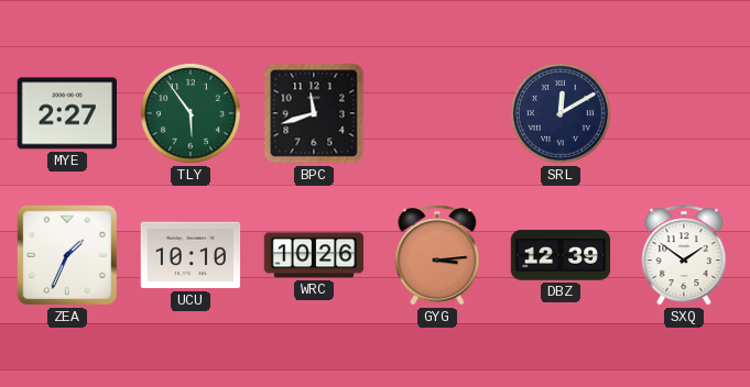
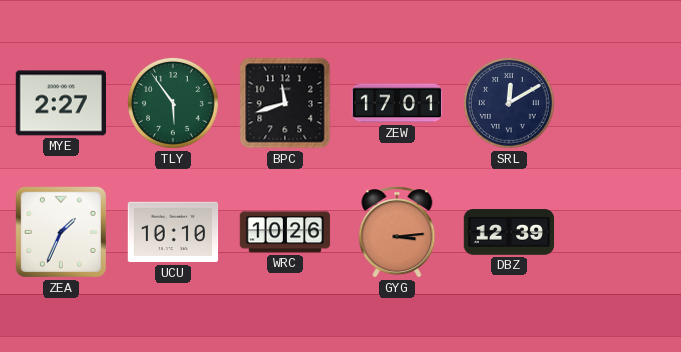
ZEW: none -> 17:01 (397, 103)
SXQ: 1:51 -> none (684, 255)
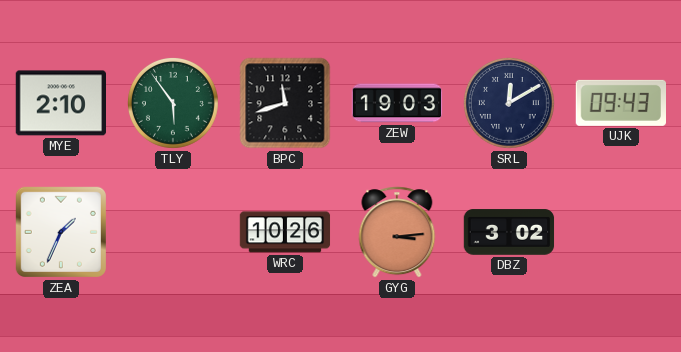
MYE: 2:27 -> 2:10 (60, 103)
ZEW: 17:01 -> 19:03 (397, 103)
UJK: none -> 09:43 (620, 103)
UCU: 10:10 -> none (173, 232)
DBZ: 12:39 -> 3:02 (509, 232)
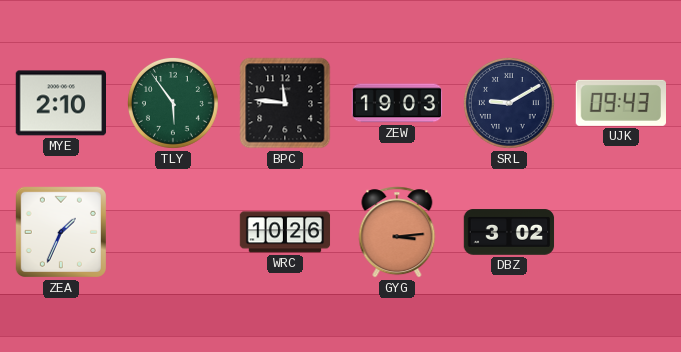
BPC: 11:42 -> 11:46 (285, 103)
SRL: 12:10 -> 9:10 (509, 103)
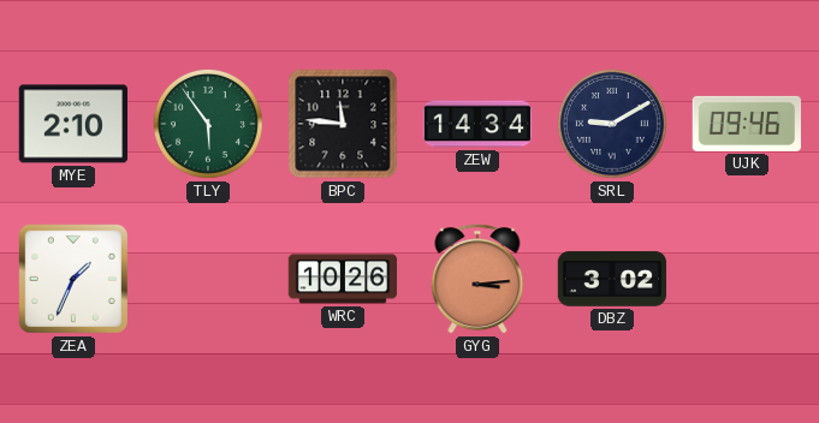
ZEW: 19:03 -> 14:34 (477, 124)
UJK: 09:43 -> 09:46 (746, 124)
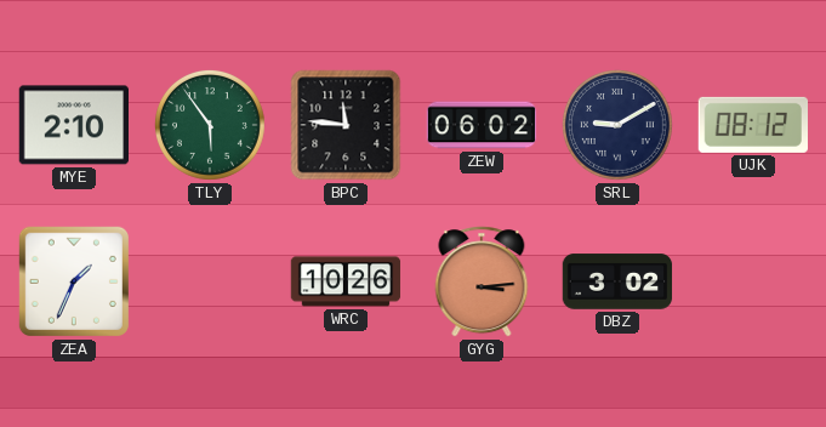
ZEW: 14:34 -> 06:02 (482, 125)
UJK: 09:46 -> 08:12 (752, 125)
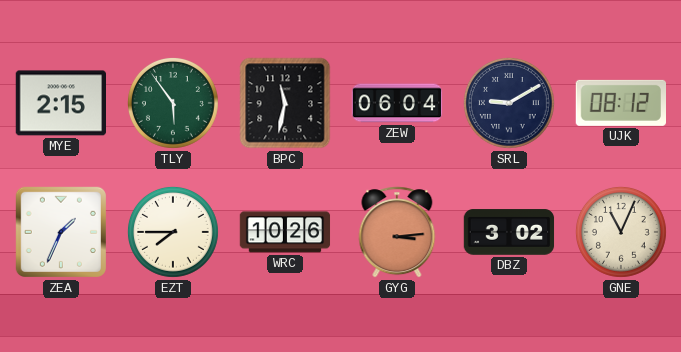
MYE: 2:10 -> 2:15 (60, 103)
BPC: 11:46 -> 11:32 (285, 103)
ZEW: 06:02 -> 06:04 (397, 103)
EZT: none -> 7:45 (173, 232)
GNE: none -> 11:04 (621, 232)
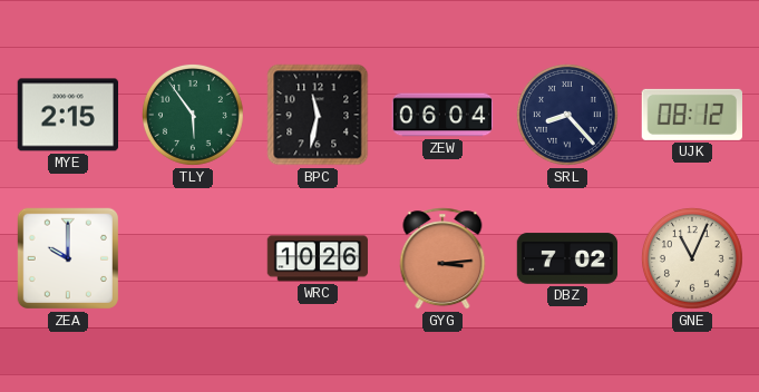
SRL: 9:10 -> 8:23 (567, 115)
ZEA: 1:34 -> 10:00 (68, 258)
EZT: 7:45 -> none (173, 232)
DBZ: 3:02 -> 7:02 (567, 258)
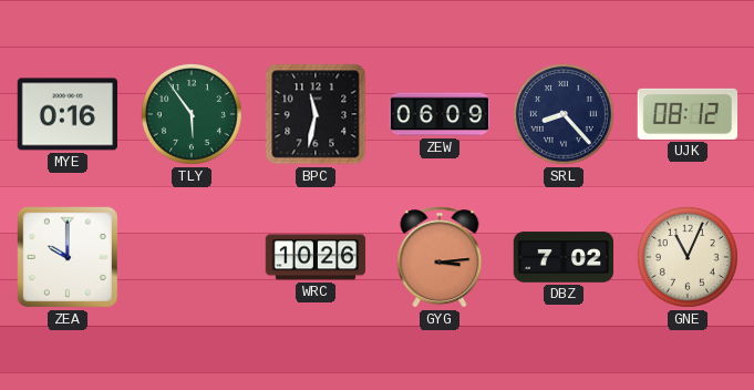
MYE: 2:15 -> 0:16 (66, 114)
ZEW: 06:04 -> 06:09 (440, 114)
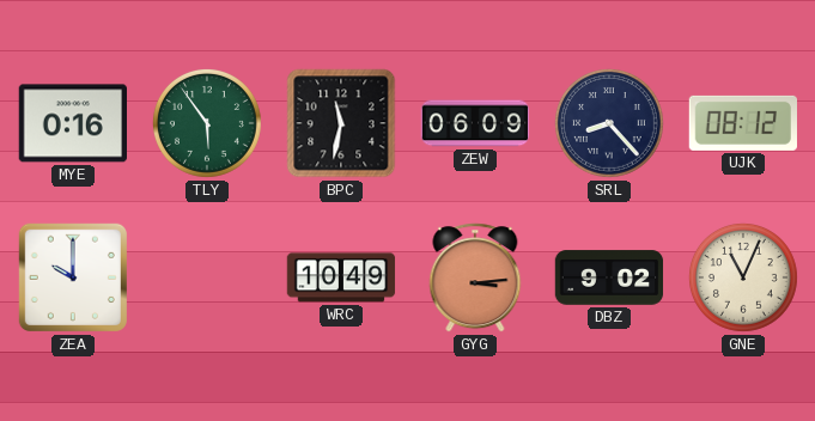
WRC: 10:26 -> 10:49 (341, 277)
DBZ: 7:02 -> 9:02 (609, 277)
